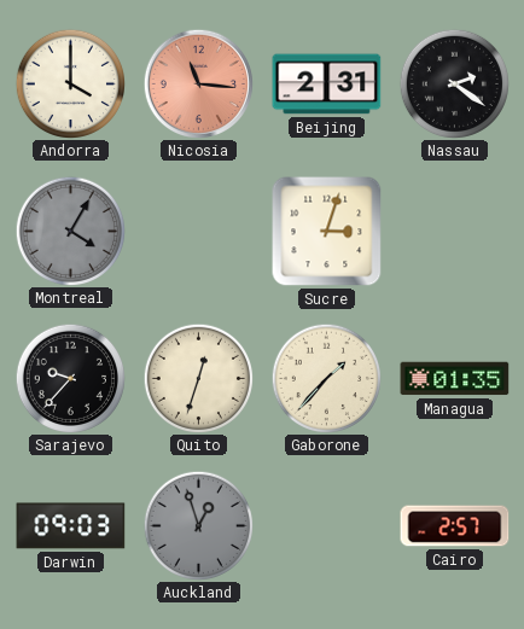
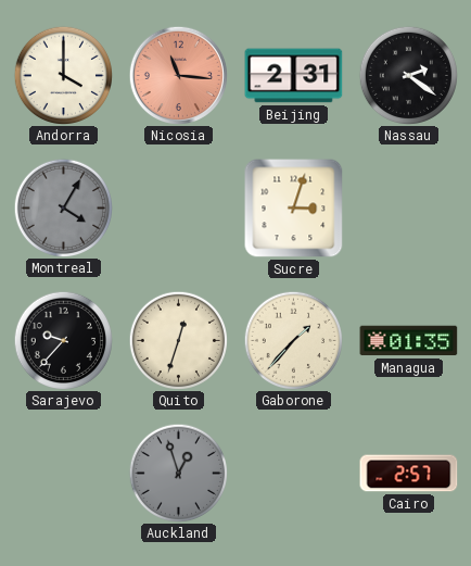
Darwin: 09:03 -> none (71, 526)
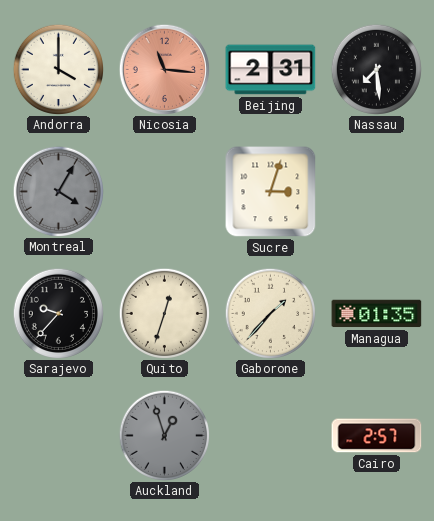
Nassau: 2:21 -> 7:29 (376, 69)
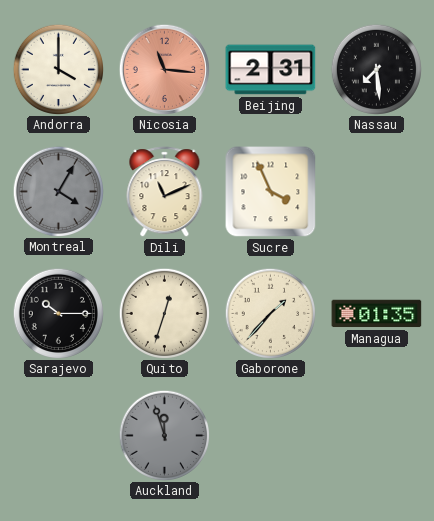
Dili: none -> 11:11 (165, 192)
Sucre: 3:03 -> 3:56 (271, 192)
Sarajevo: 9:37 -> 10:15 (58, 313)
Auckland: 12:57 -> 11:57 (164, 435)
Cairo: 2:57 -> none (377, 436)
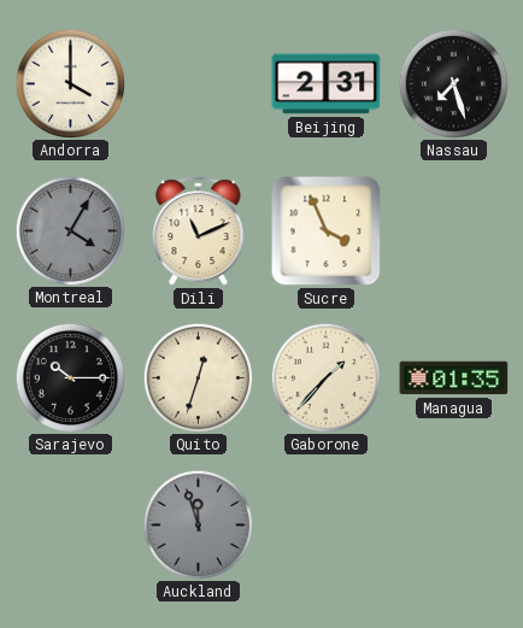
Nicosia: 11:16 -> none (164, 69)
Nassau: 7:29 -> 7:27 (453, 83)
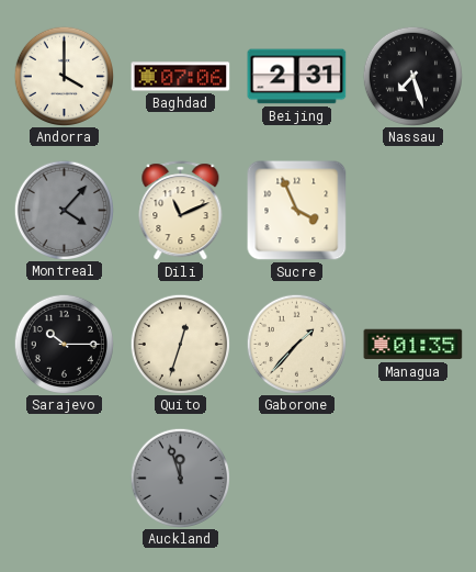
Baghdad: none -> 07:06 (181, 77)
Montreal: 4:05 -> 4:07 (64, 210)
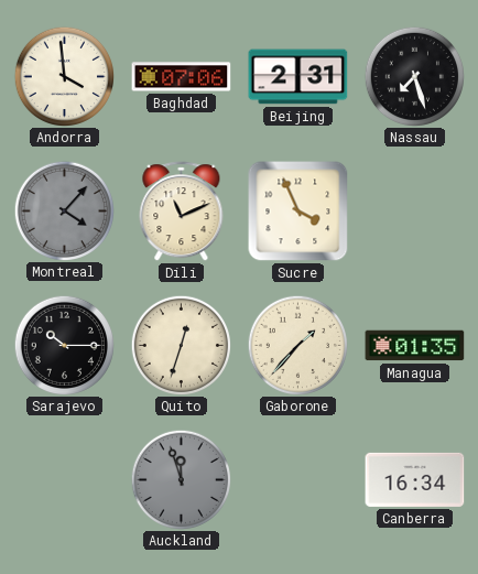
Andorra: 4:00 -> 3:59 (64, 76)
Canberra: none -> 16:34 (415, 479)
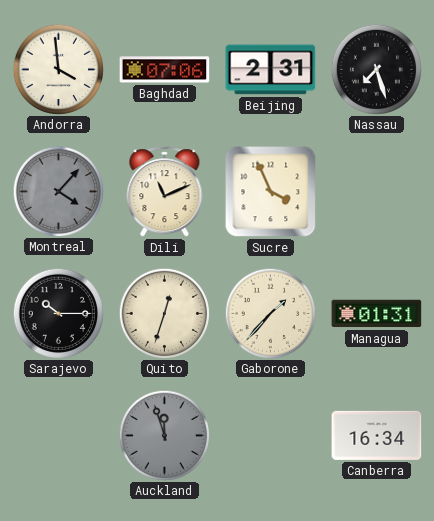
Managua: 01:35 -> 01:31 (377, 314)
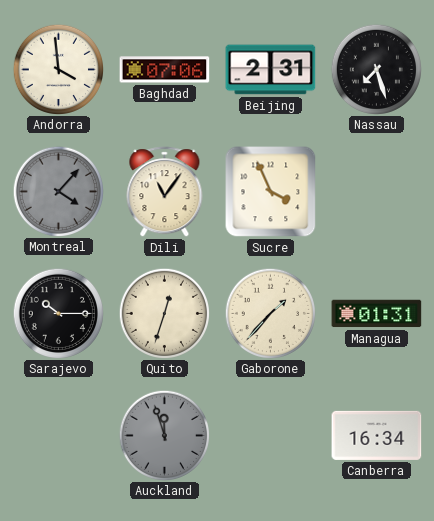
Dili: 11:11 -> 11:06 (165, 192)
